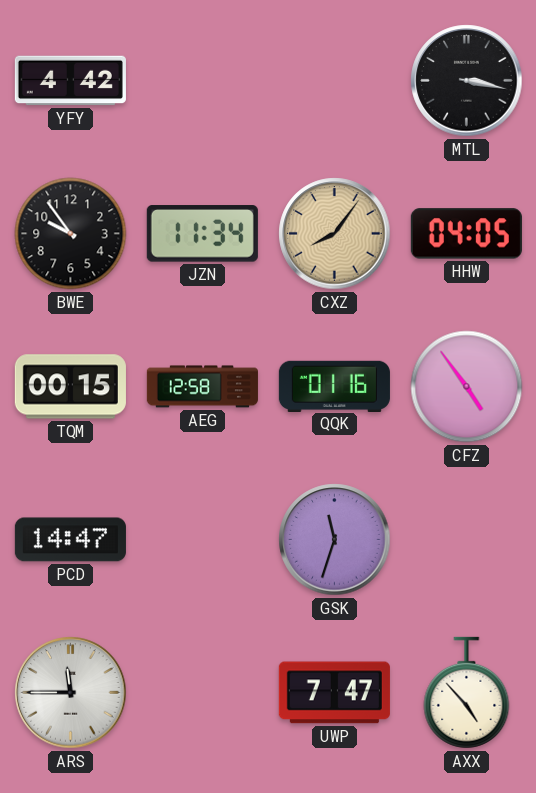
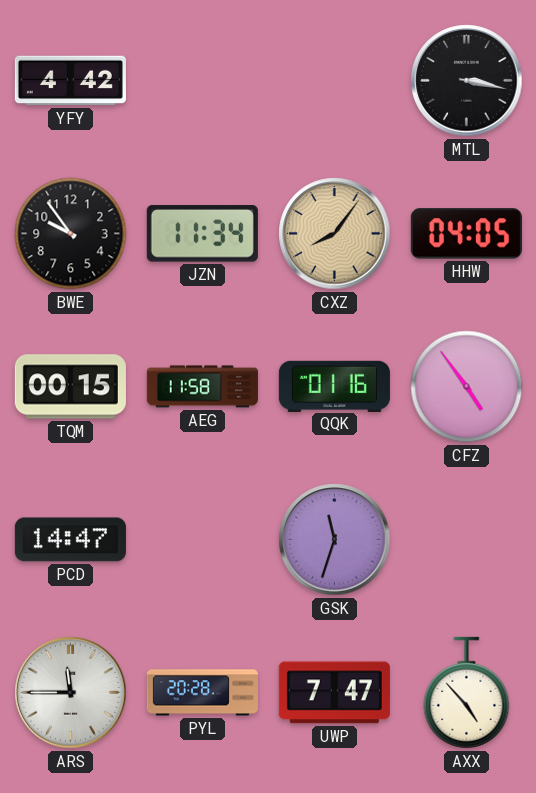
AEG: 12:58 -> 11:58 (202, 387)
PYL: none -> 20:28 (202, 693)
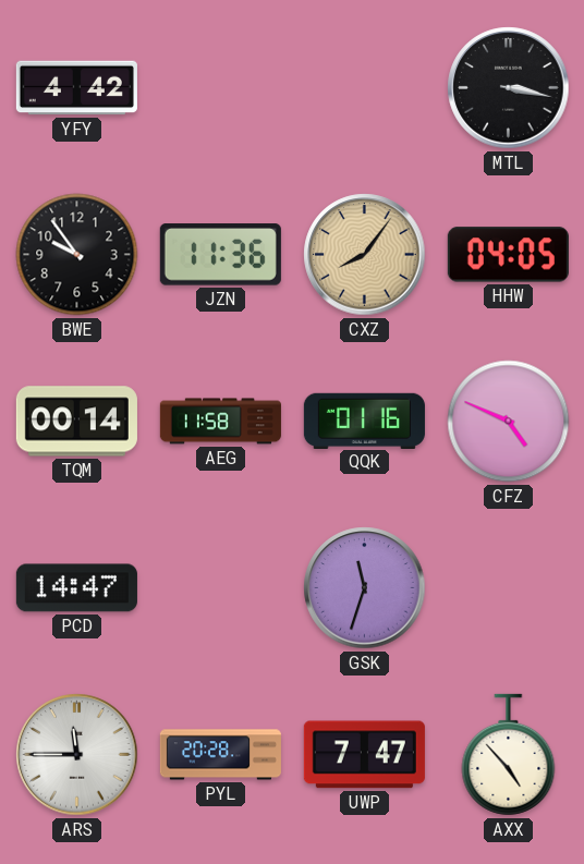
JZN: 11:34 -> 11:36 (220, 255)
TQM: 00:15 -> 00:14 (76, 422)
CFZ: 4:54 -> 4:49 (509, 422)
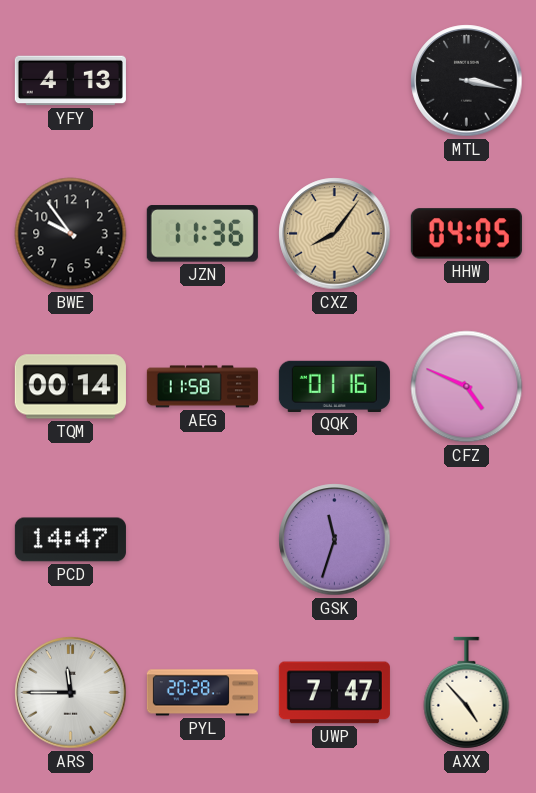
YFY: 4:42 -> 4:13 (70, 81)
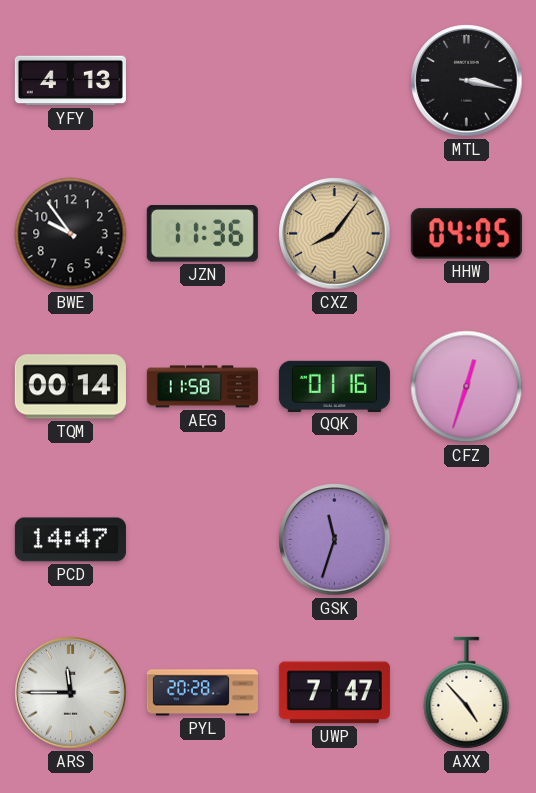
CFZ: 4:49 -> 12:33 (467, 387)
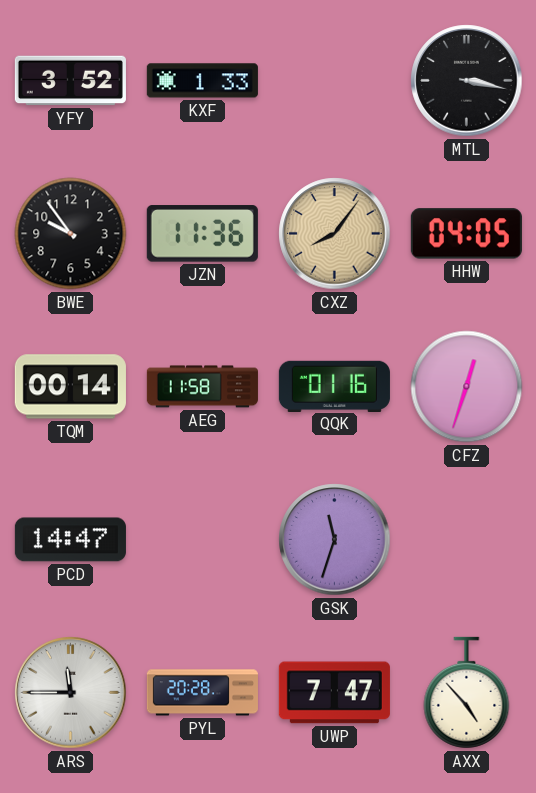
YFY: 4:13 -> 3:52 (70, 81)
KXF: none -> 1:33 (202, 81)
